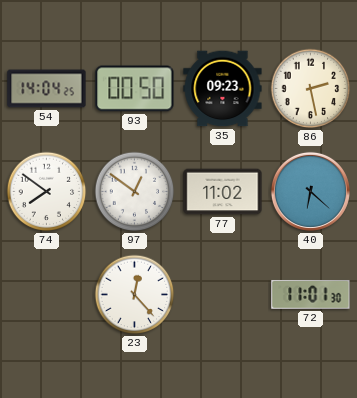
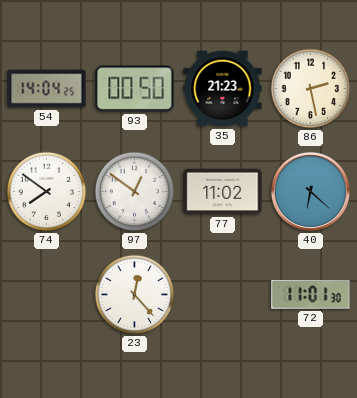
35: 09:23 -> 21:23 (223, 89)
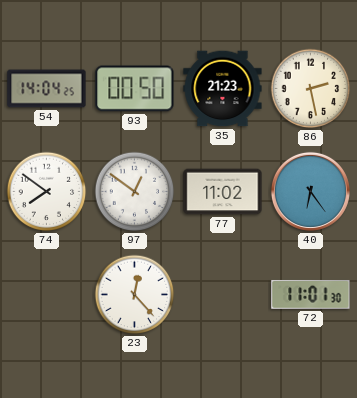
40: 6:22 -> 6:24 (310, 191)
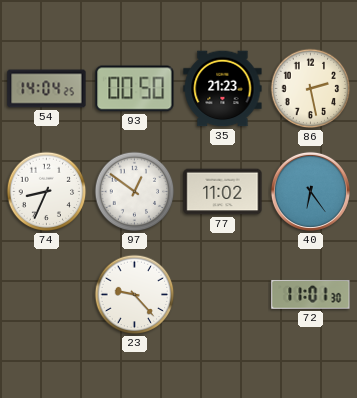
74: 7:51 -> 8:34 (47, 192)
23: 12:23 -> 9:23 (135, 295)
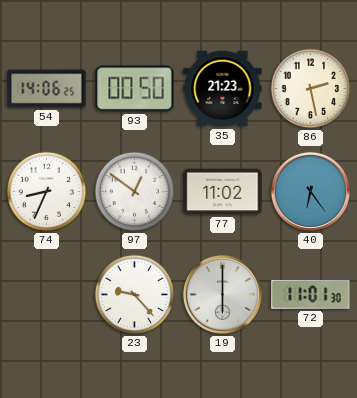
54: 14:04 -> 14:06 (47, 89)
19: none -> 6:00 (222, 294)
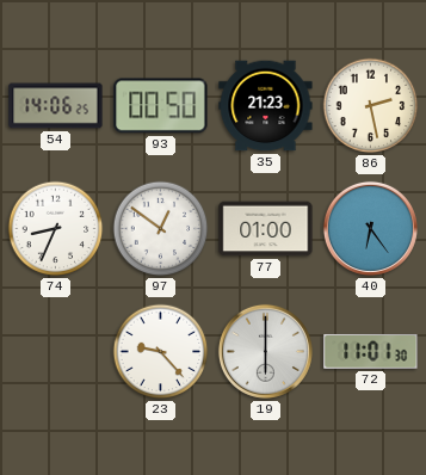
77: 11:02 -> 01:00 (266, 229)
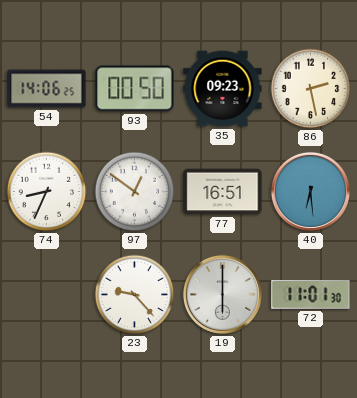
35: 21:23 -> 09:23 (223, 89)
77: 01:00 -> 16:51 (223, 192)
40: 6:24 -> 6:29 (310, 191)
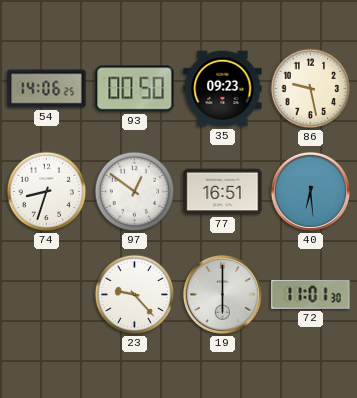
86: 2:28 -> 9:28 (311, 89)
74: 8:34 -> 8:33 (47, 192)
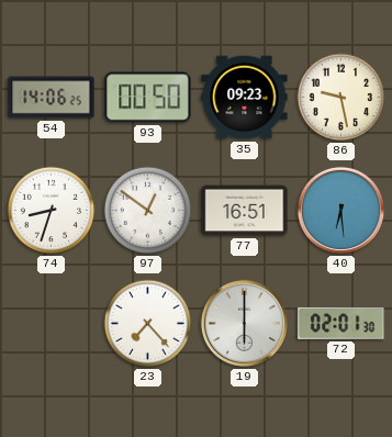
23: 9:23 -> 7:23 (148, 324)
72: 11:01 -> 02:01 (341, 323)
